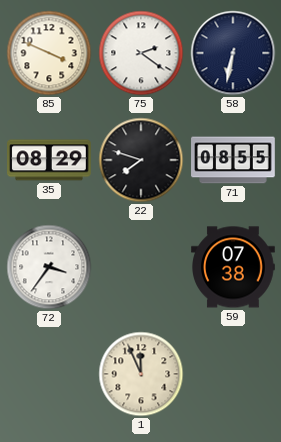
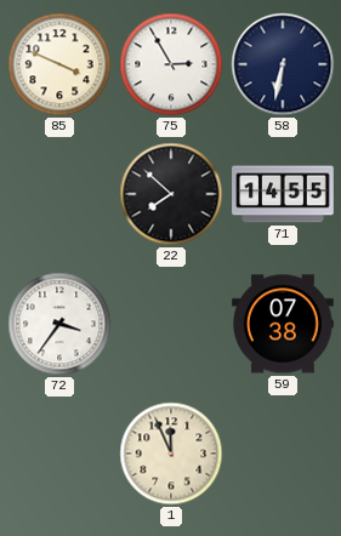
75: 2:21 -> 2:55 (171, 64)
35: 08:29 -> none (49, 160)
22: 7:48 -> 7:52 (171, 194)
71: 08:55 -> 14:55 (283, 194)
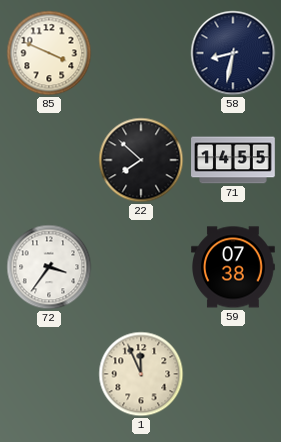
75: 2:55 -> none (171, 64)
58: 6:32 -> 8:32 (233, 53)
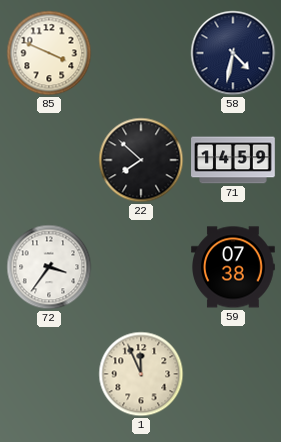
58: 8:32 -> 4:32 (233, 53)
71: 14:55 -> 14:59 (233, 160)
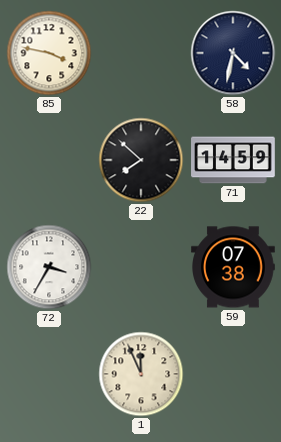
85: 3:49 -> 3:47 (49, 53)
72: 3:36 -> 3:35 (49, 267)
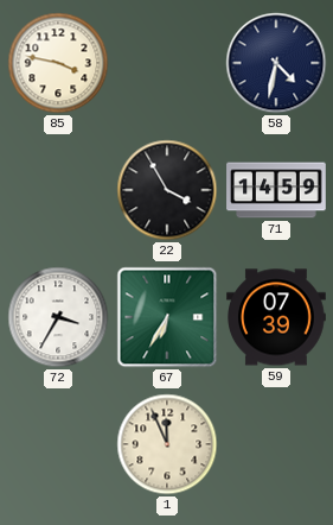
22: 7:52 -> 3:55 (167, 190)
67: none -> 6:35 (167, 317)
59: 07:38 -> 07:39 (276, 317)
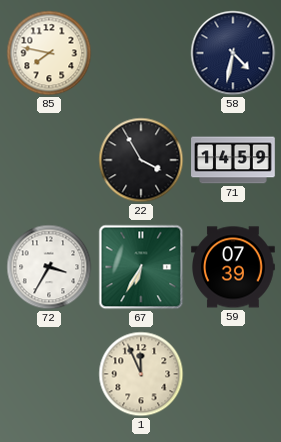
85: 3:47 -> 7:47 (49, 53)
